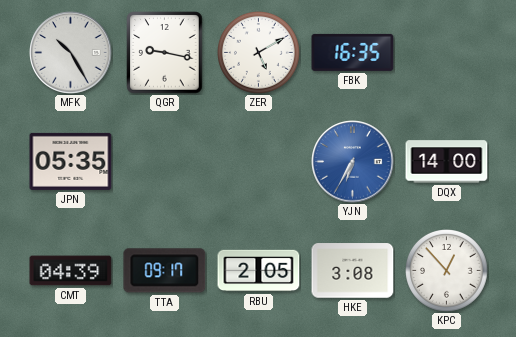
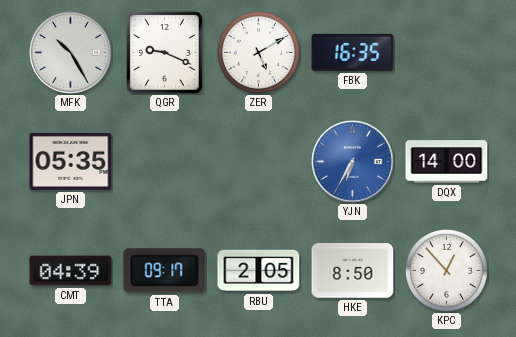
QGR: 9:17 -> 9:19 (165, 53)
HKE: 3:08 -> 8:50 (353, 271)
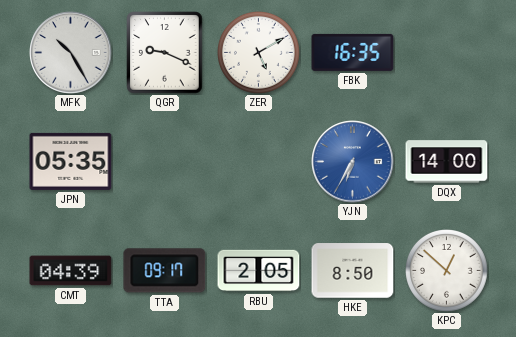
KPC: 12:53 -> 12:52 (447, 271)
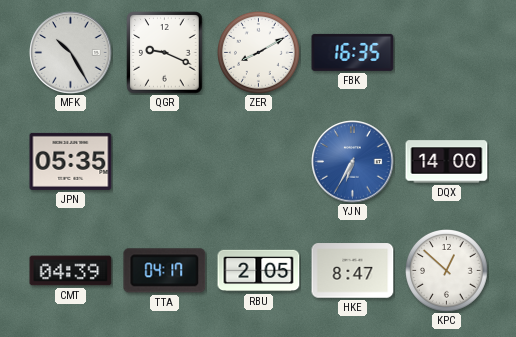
ZER: 5:10 -> 8:10 (259, 53)
TTA: 09:17 -> 04:17 (165, 271)
HKE: 8:50 -> 8:47 (353, 271)
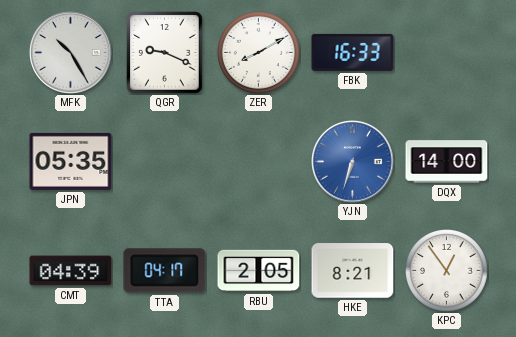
FBK: 16:35 -> 16:33 (353, 52)
YJN: 6:35 -> 6:33 (353, 162)
HKE: 8:47 -> 8:21 (353, 271)
KPC: 12:52 -> 12:54 (447, 271)
